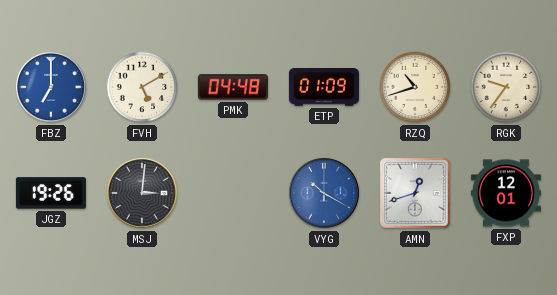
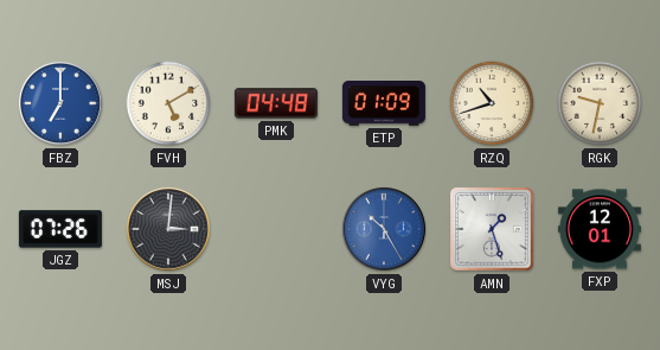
RGK: 9:36 -> 9:32 (600, 103)
JGZ: 19:26 -> 07:26 (60, 229)
VYG: 10:20 -> 10:25 (384, 229)
AMN: 12:42 -> 1:27 (492, 229)
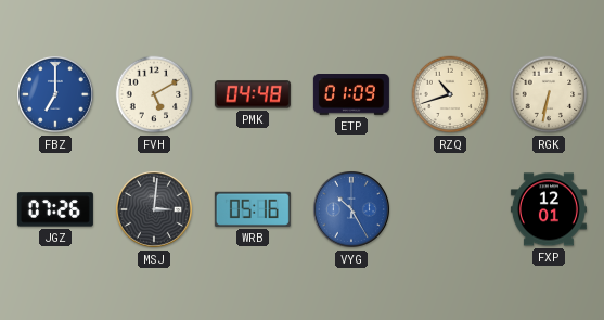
RGK: 9:32 -> 6:32 (549, 94)
WRB: none -> 05:16 (253, 209)
AMN: 1:27 -> none (492, 229)
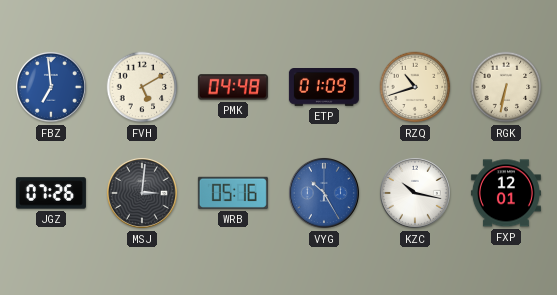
FBZ: 7:00 -> 6:59 (51, 87)
KZC: none -> 10:17 (415, 193)
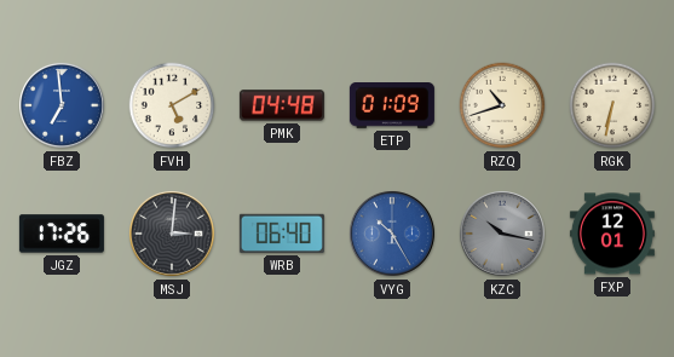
JGZ: 07:26 -> 17:26 (62, 234)
WRB: 05:16 -> 06:40 (282, 234)
KZC dial: white -> grey (502, 234)
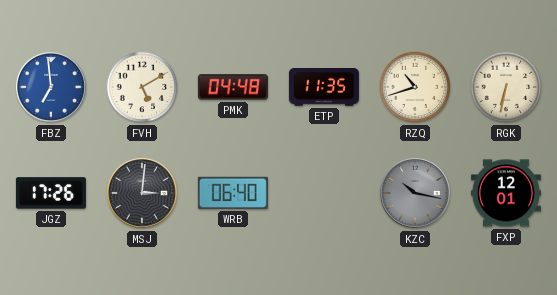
ETP: 01:09 -> 11:35 (324, 88)
VYG: 10:25 -> none (392, 234)
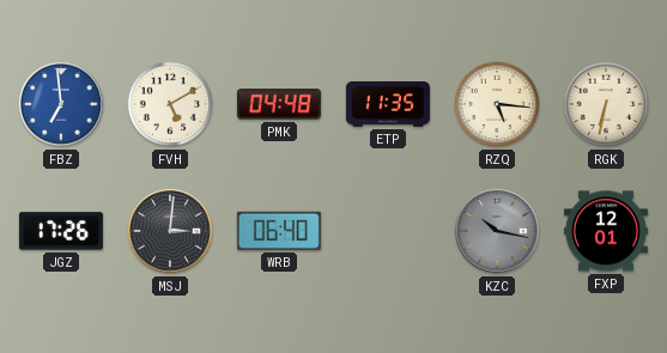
RZQ: 10:42 -> 5:16 (497, 104)
